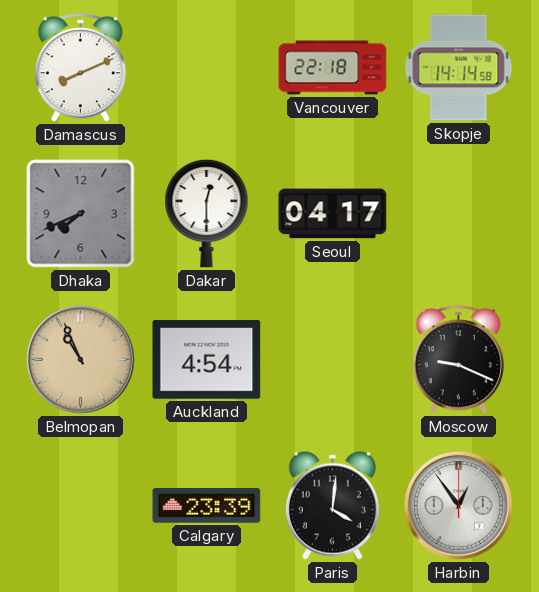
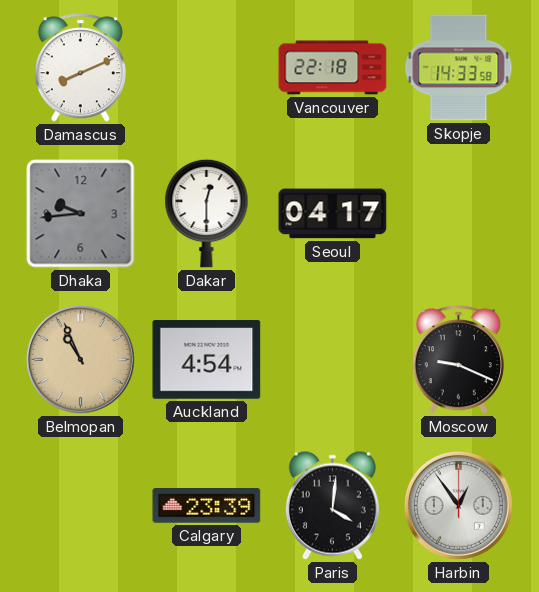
Skopje: 14:14 -> 14:33 (459, 68)
Dhaka: 7:41 -> 9:44 (81, 214)
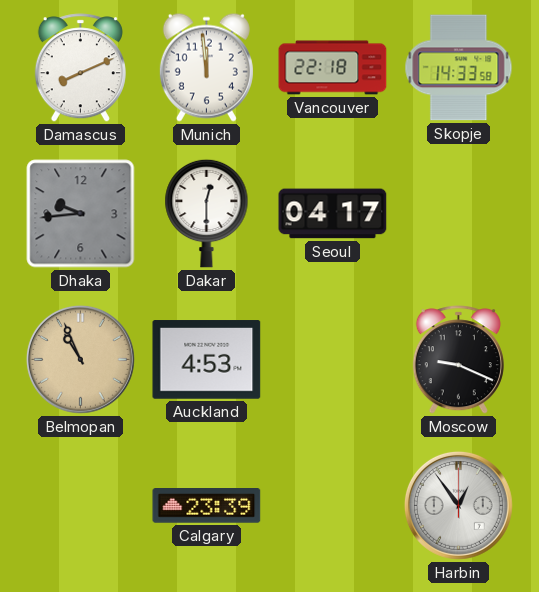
Munich: none -> 11:59 (206, 67)
Auckland: 4:54 -> 4:53 (207, 360)
Paris: 4:01 -> none (332, 505)
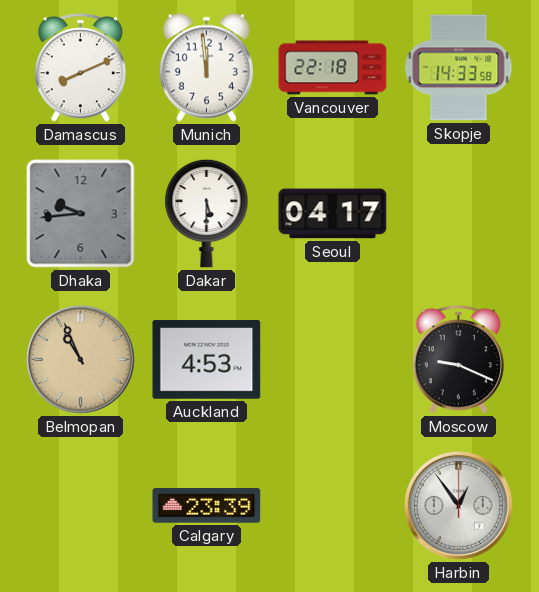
Dakar: 12:30 -> 5:30 (207, 213)
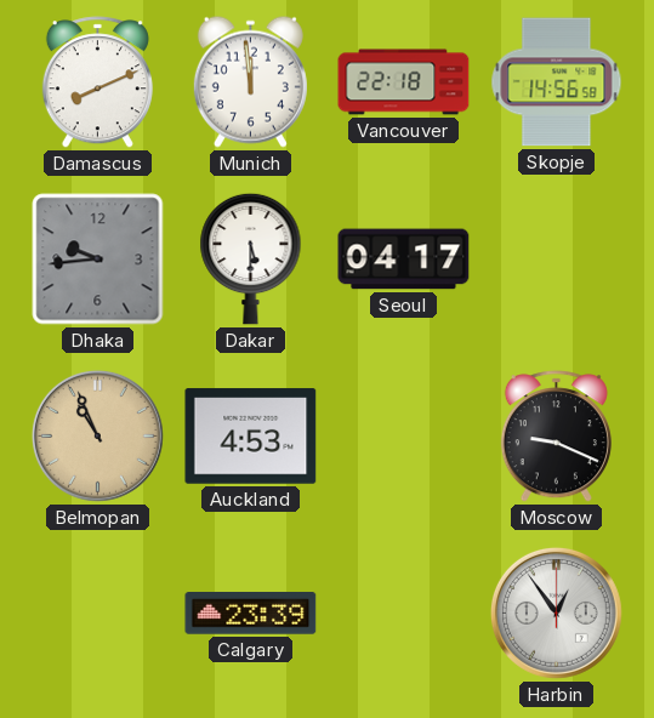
Skopje: 14:33 -> 14:56 (557, 82)
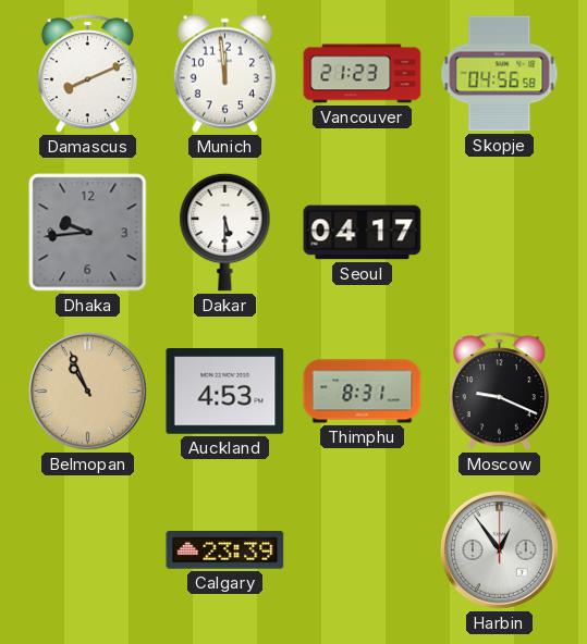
Vancouver: 22:18 -> 21:23 (363, 74)
Skopje: 14:56 -> 04:56 (500, 74)
Thimphu: none -> 8:31 (363, 392)
